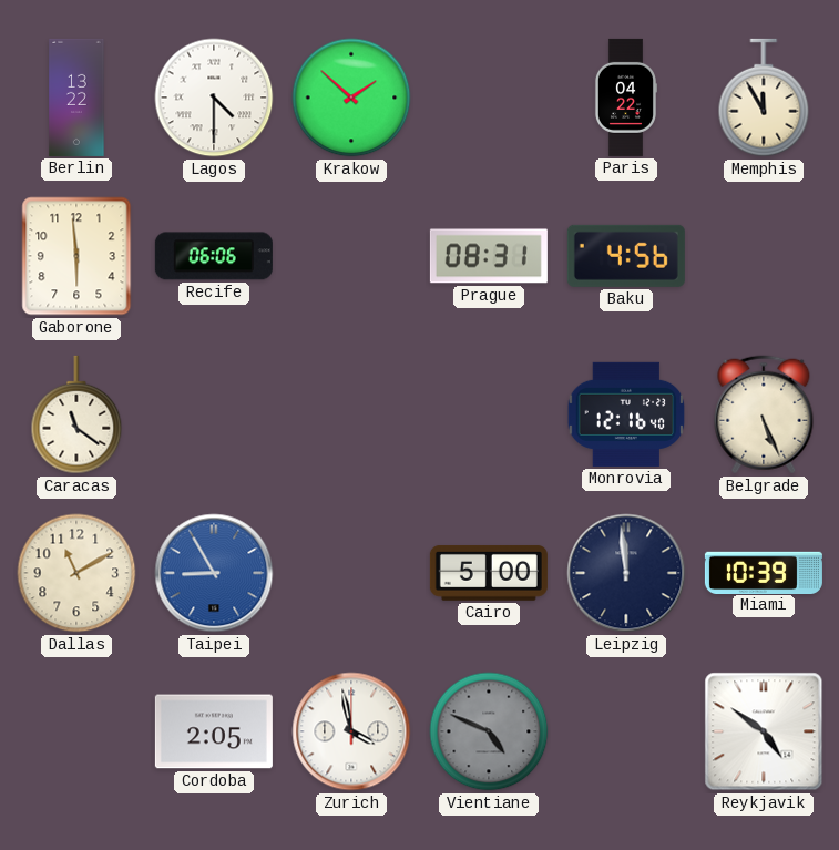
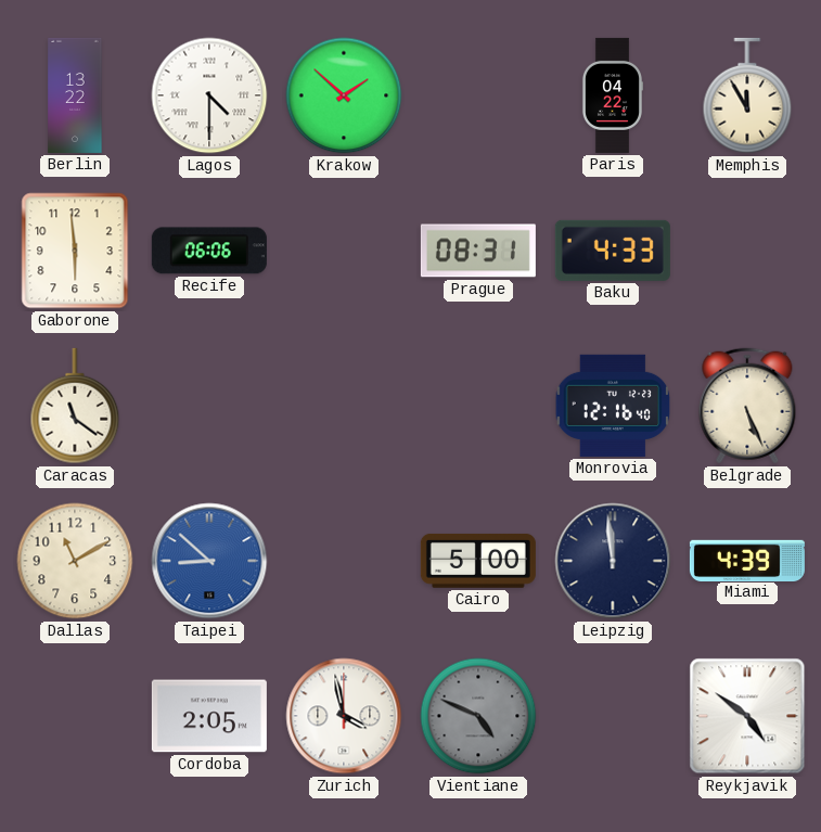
Baku: 4:56 -> 4:33 (613, 251)
Taipei: 8:55 -> 8:52 (209, 561)
Miami: 10:39 -> 4:39 (747, 560)
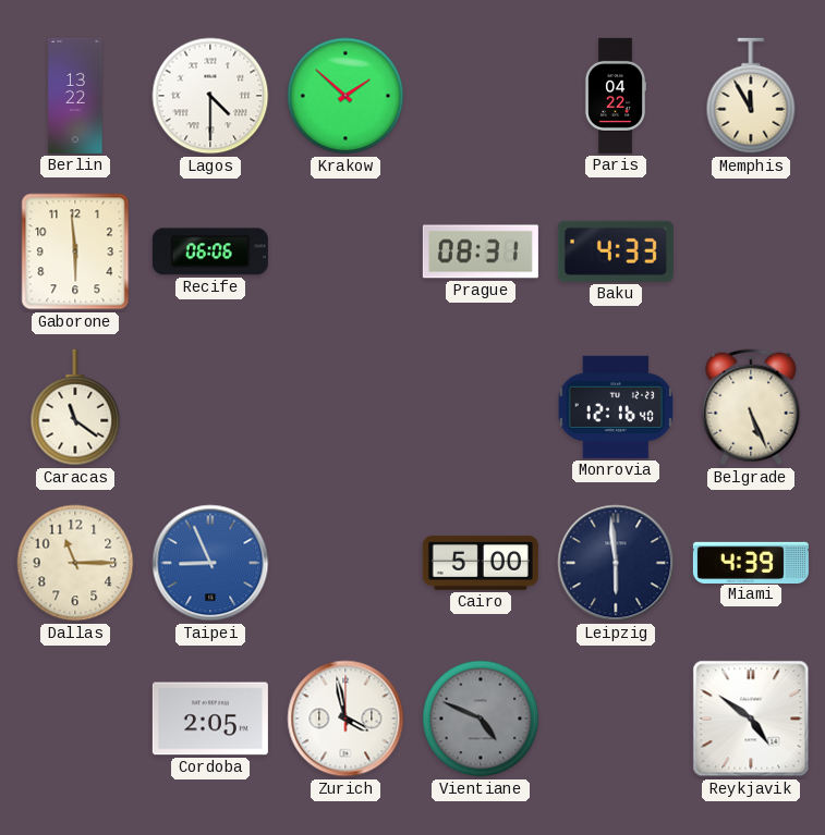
Dallas: 11:10 -> 11:15 (75, 563)
Taipei: 8:52 -> 8:56 (210, 563)
Leipzig: 11:59 -> 5:59 (616, 563)
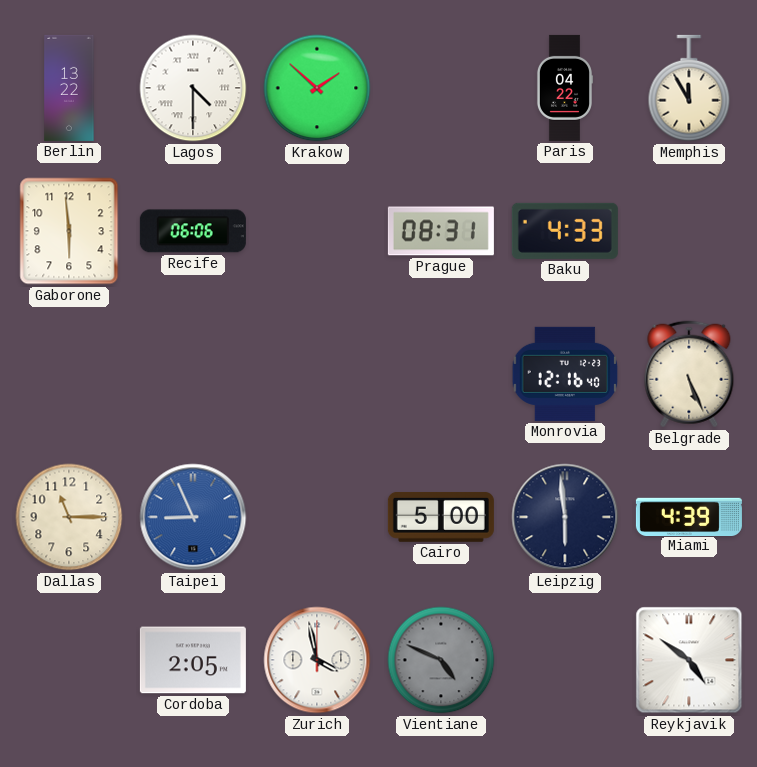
Caracas: 11:21 -> none (75, 407)
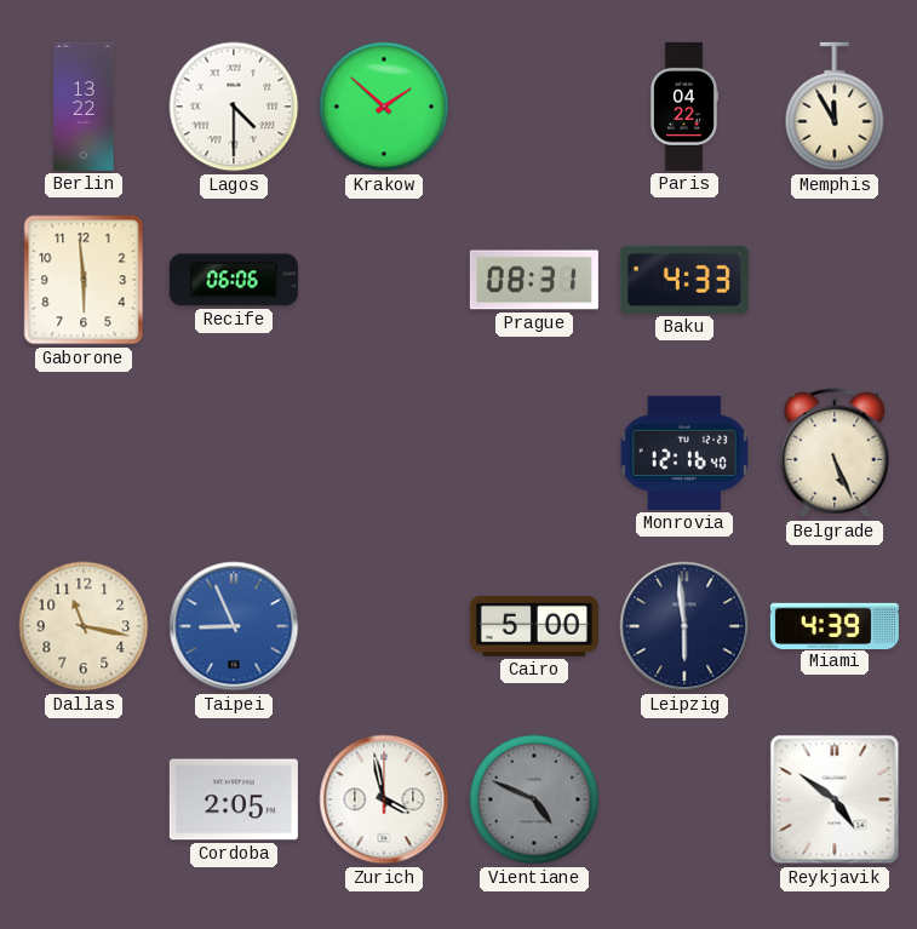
Dallas: 11:15 -> 11:17 (84, 626)
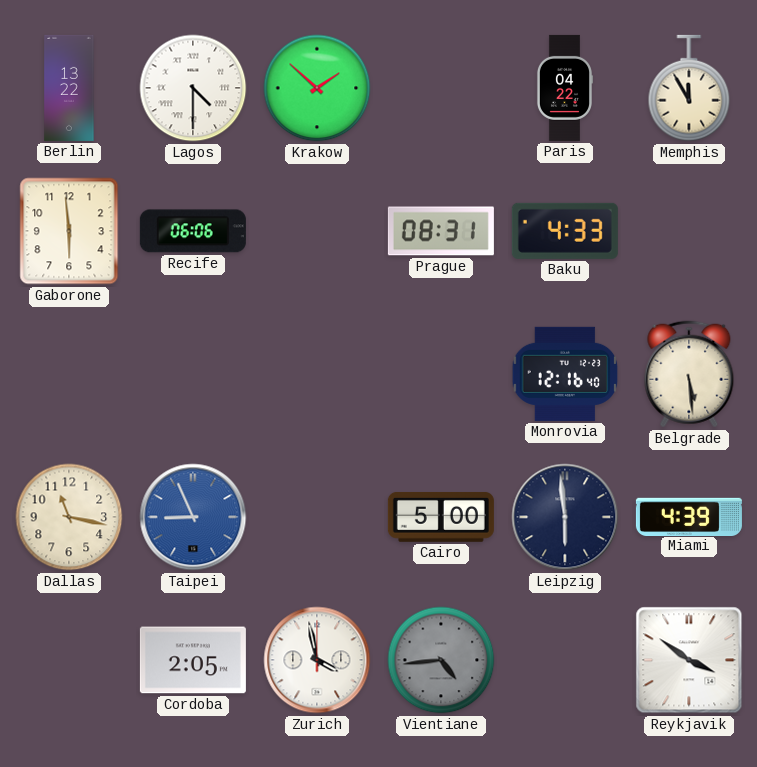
Belgrade: 5:26 -> 5:29 (689, 374)
Vientiane: 4:49 -> 4:44 (441, 660)
Reykjavik: 4:51 -> 3:51 (689, 660)
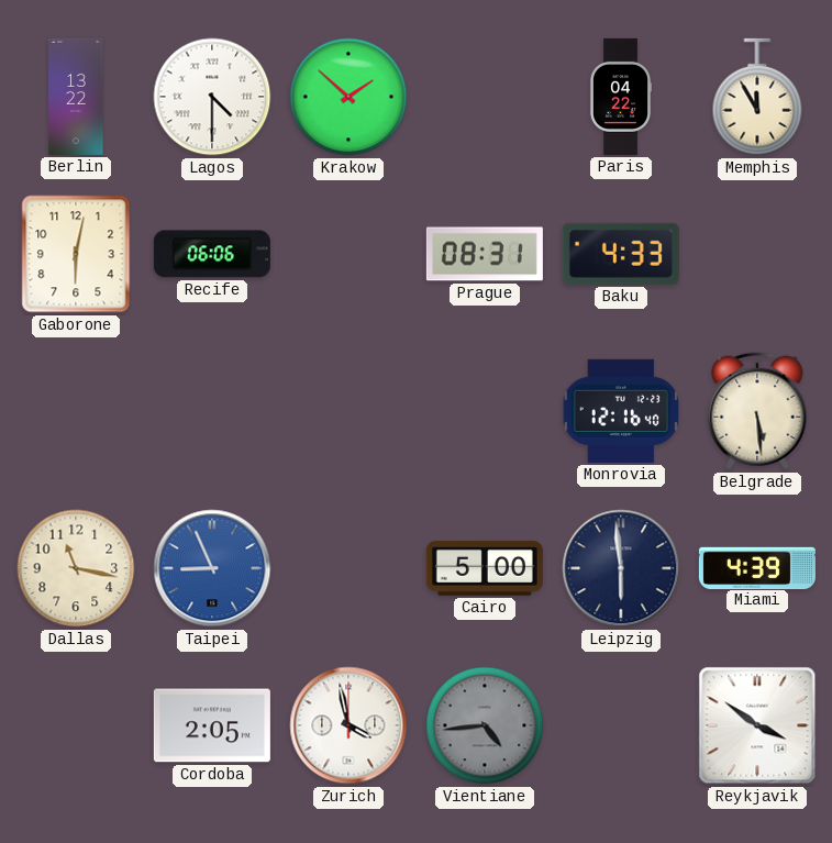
Gaborone: 5:59 -> 6:02 (76, 254)
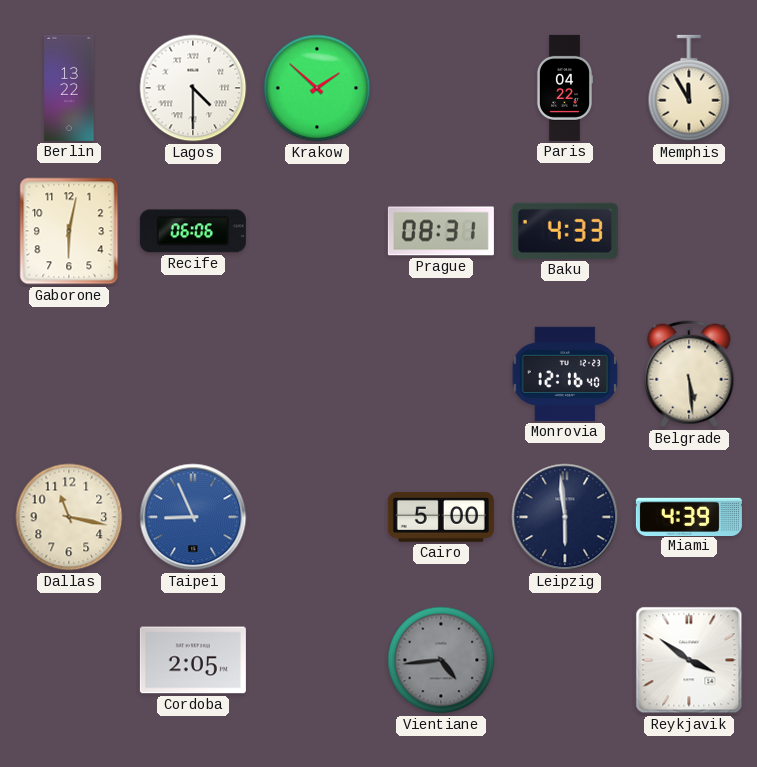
Zurich: 3:58 -> none (348, 725)
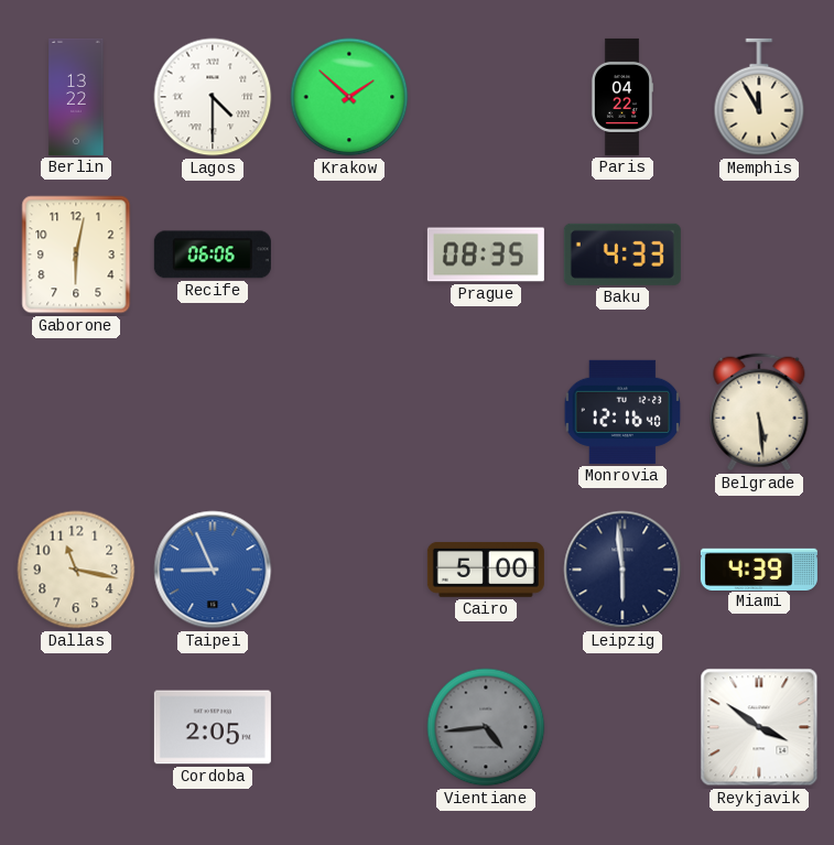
Prague: 08:31 -> 08:35 (486, 254)
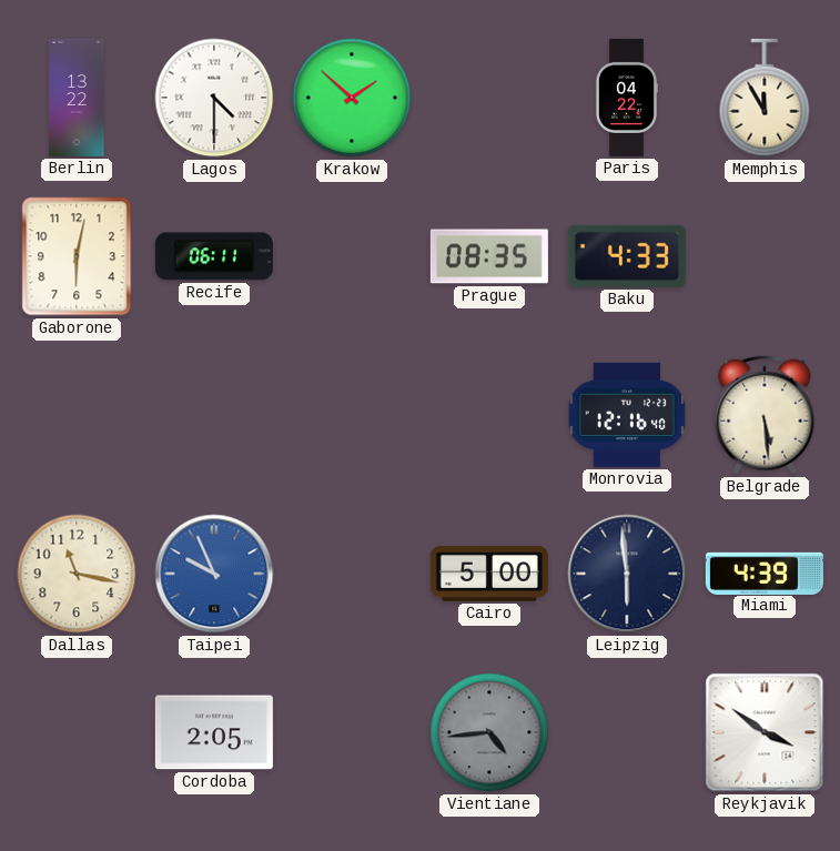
Recife: 06:06 -> 06:11 (214, 256)
Taipei: 8:56 -> 9:56 (214, 574)
